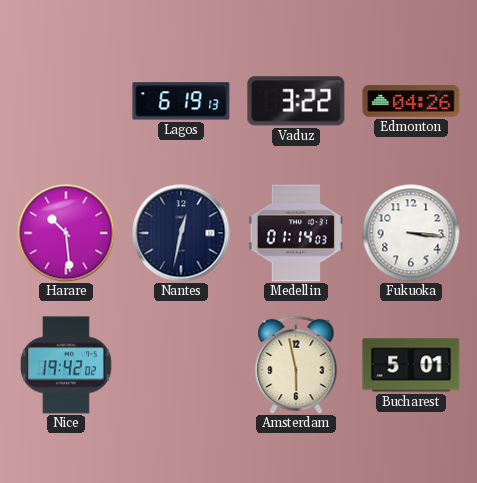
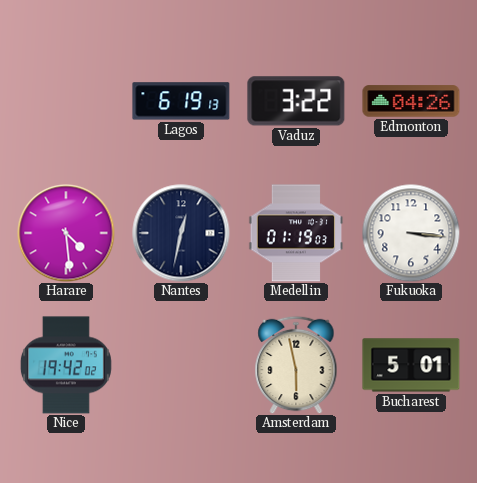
Harare: 10:29 -> 4:29 (66, 233)
Medellin: 01:14 -> 01:19 (296, 233)
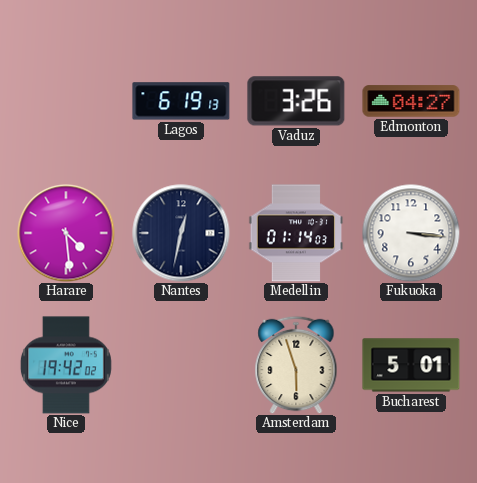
Vaduz: 3:22 -> 3:26 (296, 101)
Edmonton: 04:26 -> 04:27 (411, 101)
Medellin: 01:19 -> 01:14 (296, 233)
Amsterdam: 5:58 -> 5:57 (296, 365)
